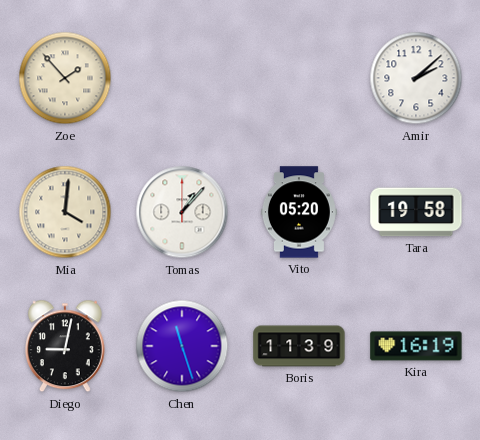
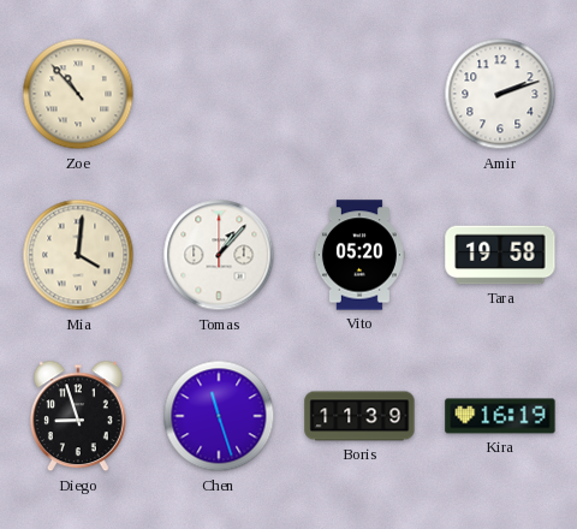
Zoe: 1:53 -> 10:53 (78, 94)
Amir: 2:08 -> 2:12 (500, 94)
Diego: 9:02 -> 8:57 (79, 416)
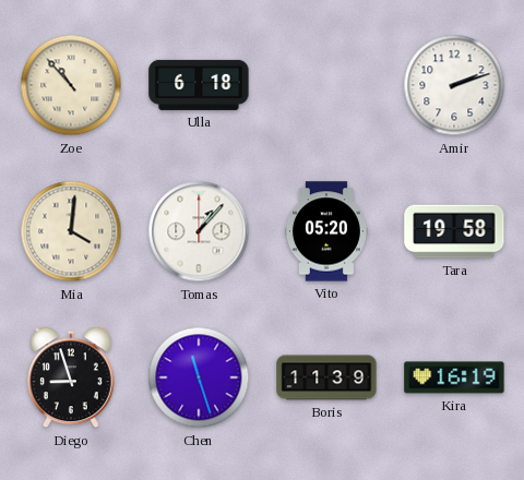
Ulla: none -> 6:18 (199, 85)
